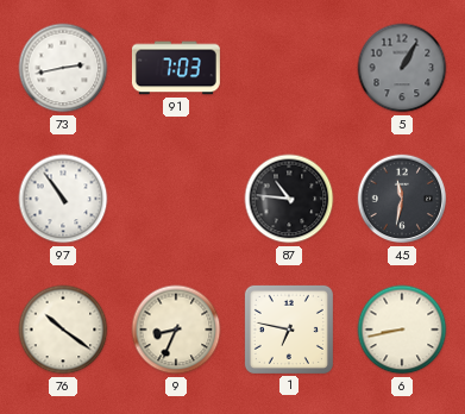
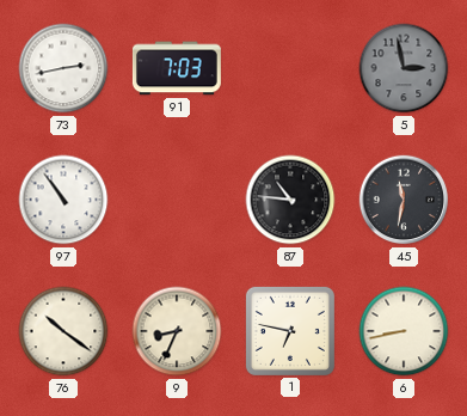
5: 1:05 -> 2:58 (404, 68)
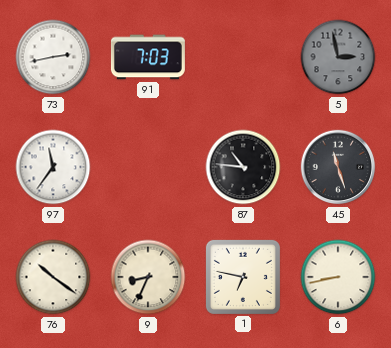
97: 10:54 -> 11:36 (53, 167)
45: 11:32 -> 11:27 (338, 167)
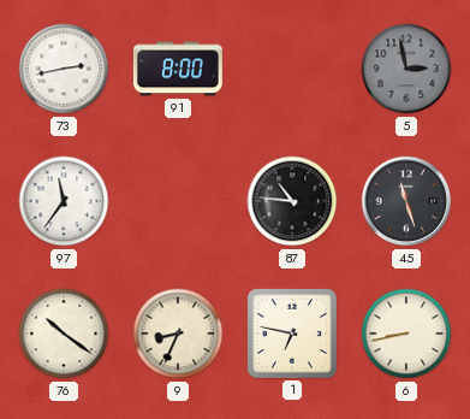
91: 7:03 -> 8:00 (178, 69)
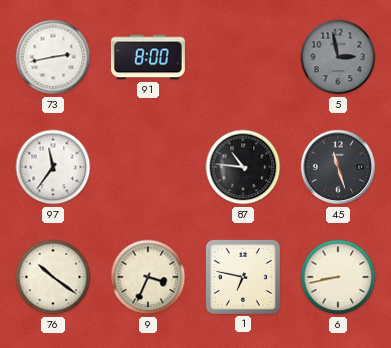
9: 8:34 -> 3:34 (148, 277)
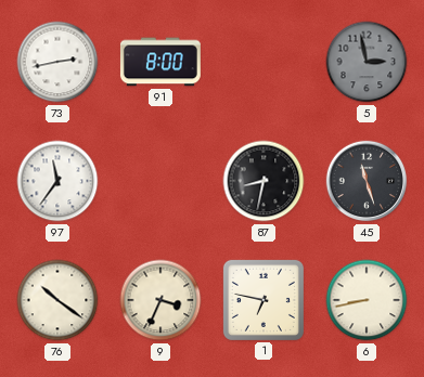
87: 10:46 -> 8:32 (264, 181)
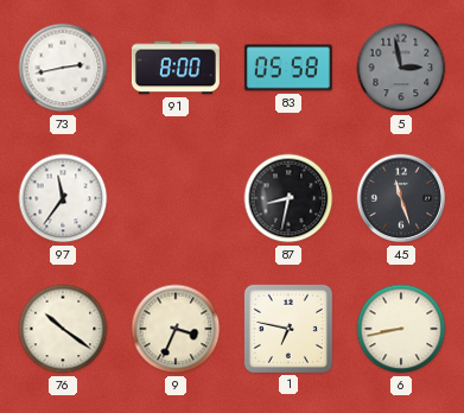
83: none -> 05:58 (288, 68)
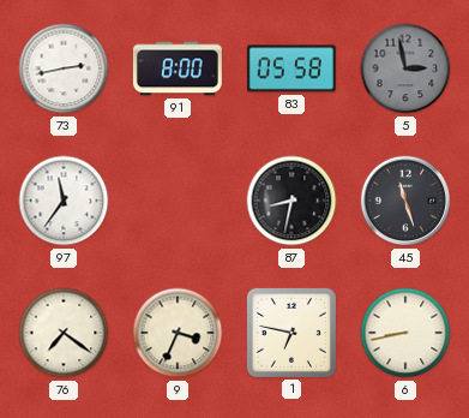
76: 10:21 -> 7:21 (64, 333)
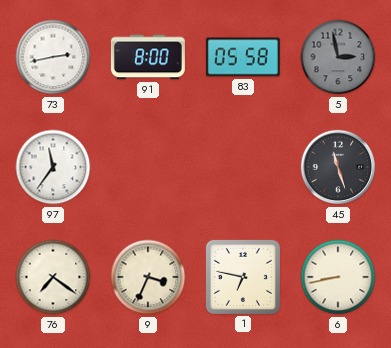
87: 8:32 -> none (291, 201)
